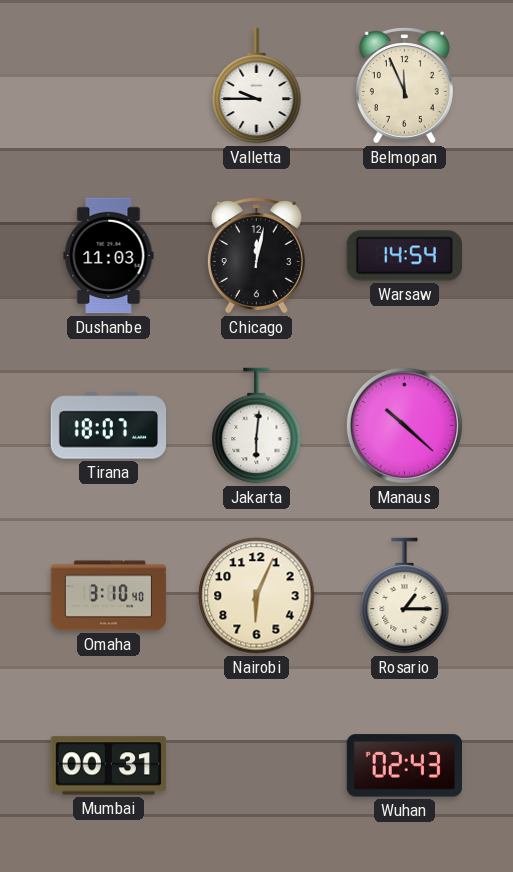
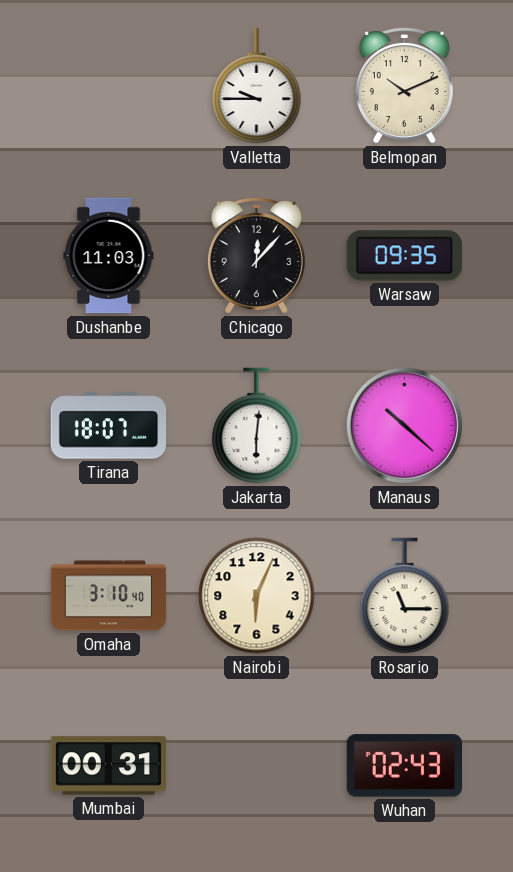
Belmopan: 11:56 -> 10:11 (404, 86)
Chicago: 12:02 -> 12:07 (256, 256)
Warsaw: 14:54 -> 09:35 (404, 256)
Rosario: 1:15 -> 11:15 (405, 596)
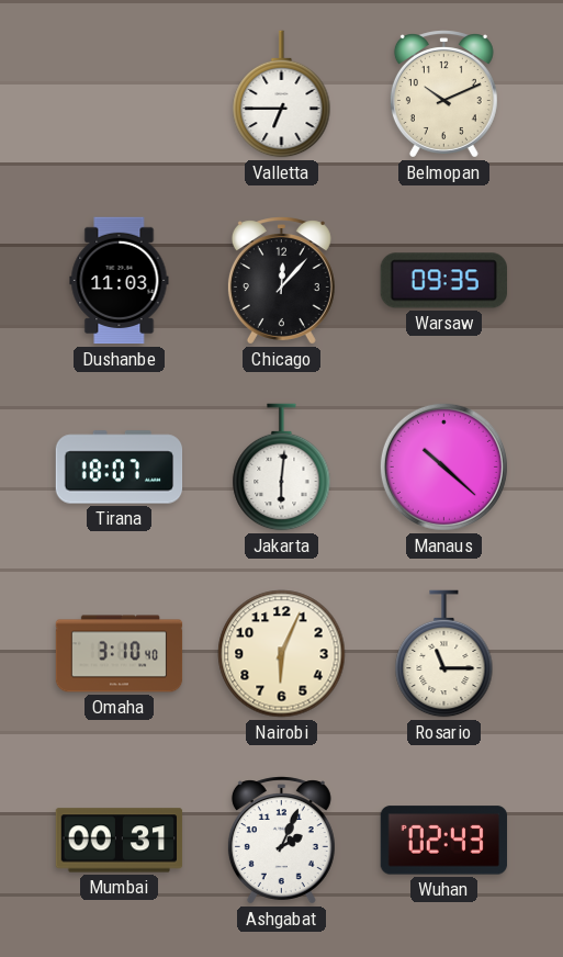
Valletta: 9:45 -> 6:45 (282, 94)
Ashgabat: none -> 2:04 (281, 841)
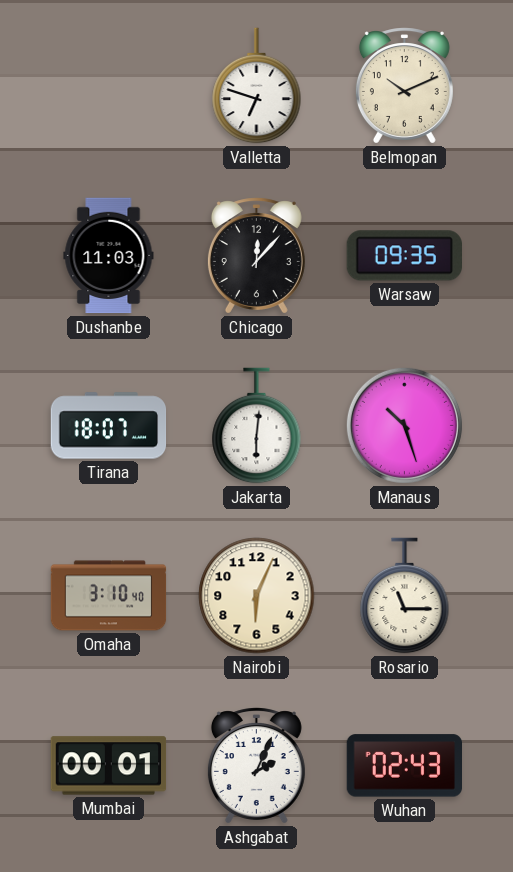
Valletta: 6:45 -> 6:48 (257, 86)
Manaus: 10:22 -> 10:27 (404, 425)
Mumbai: 00:31 -> 00:01 (109, 766)
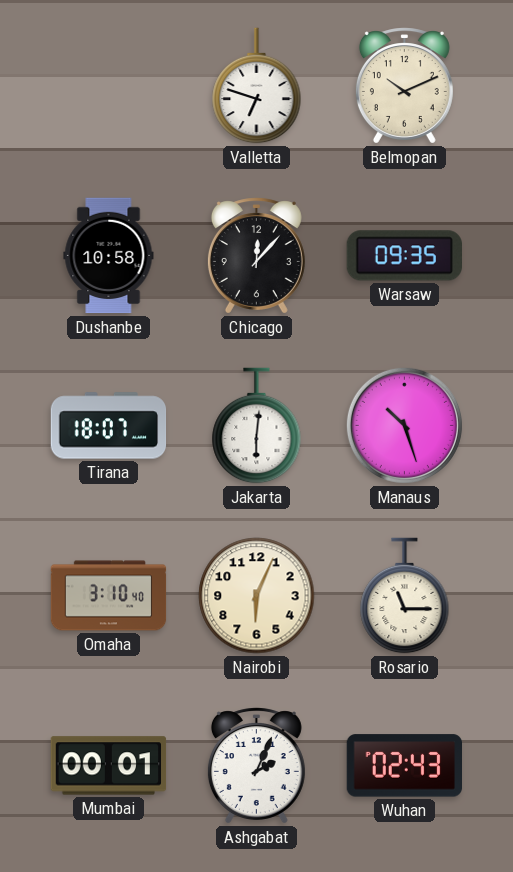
Dushanbe: 11:03 -> 10:58 (109, 256)
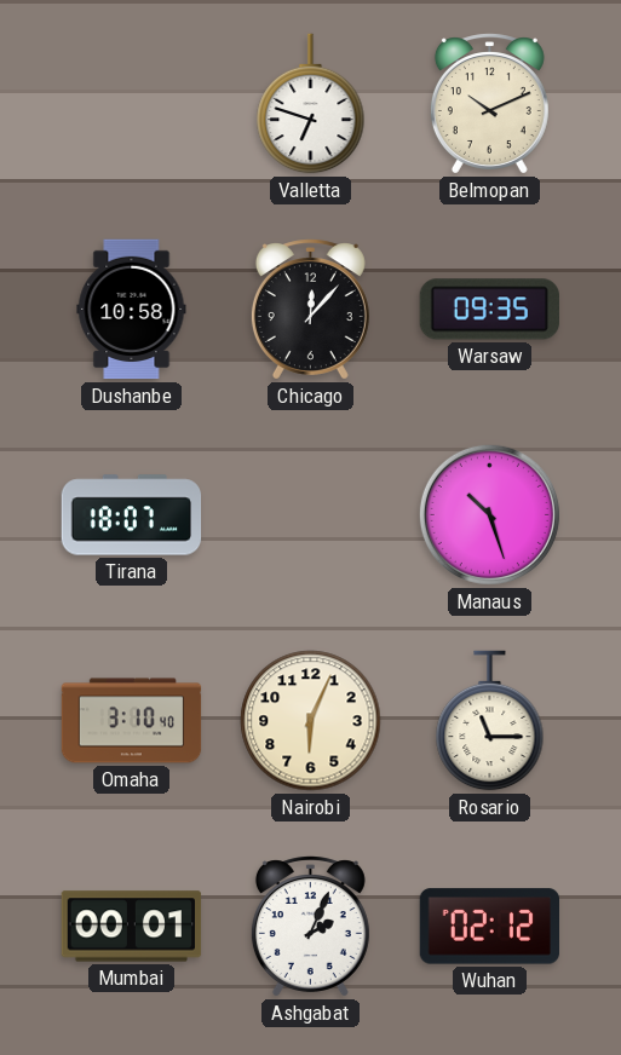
Jakarta: 6:01 -> none (257, 426)
Wuhan: 02:43 -> 02:12 (489, 927)
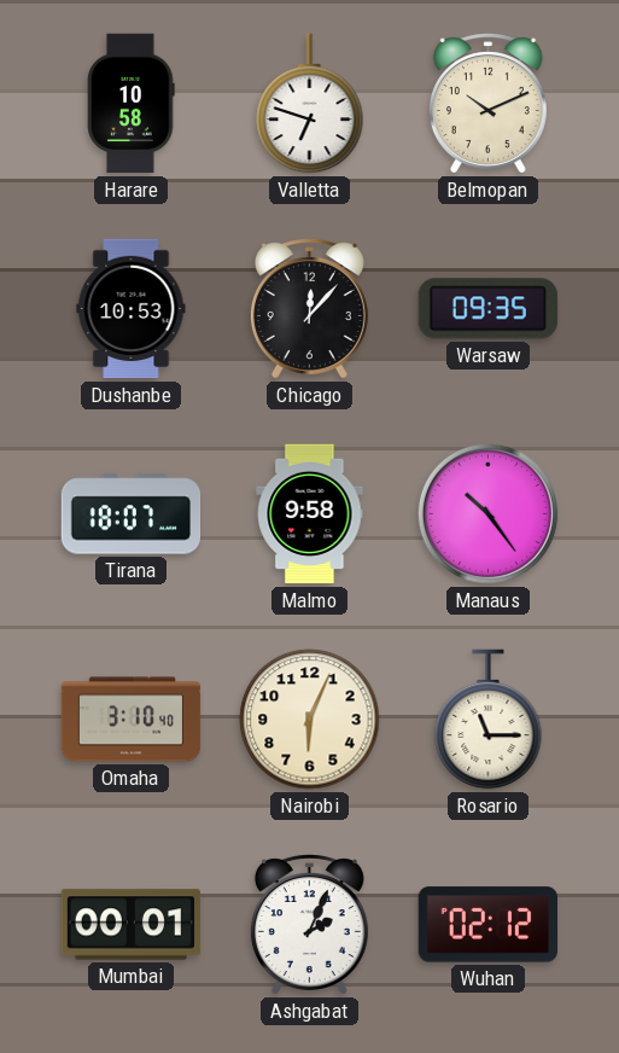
Harare: none -> 10:58 (132, 104)
Dushanbe: 10:58 -> 10:53 (132, 309)
Malmo: none -> 9:58 (310, 514)
Manaus: 10:27 -> 10:24 (487, 513)
